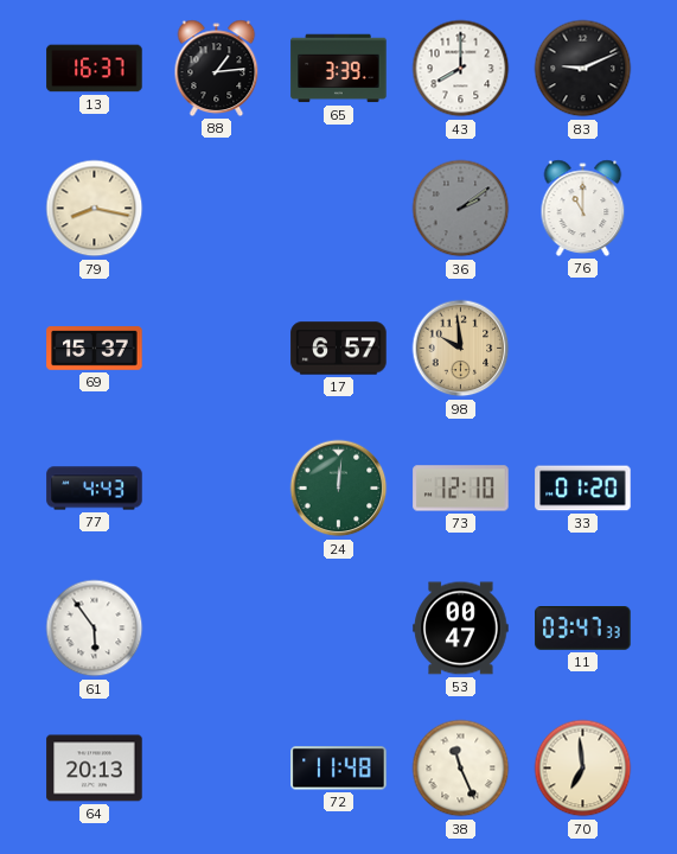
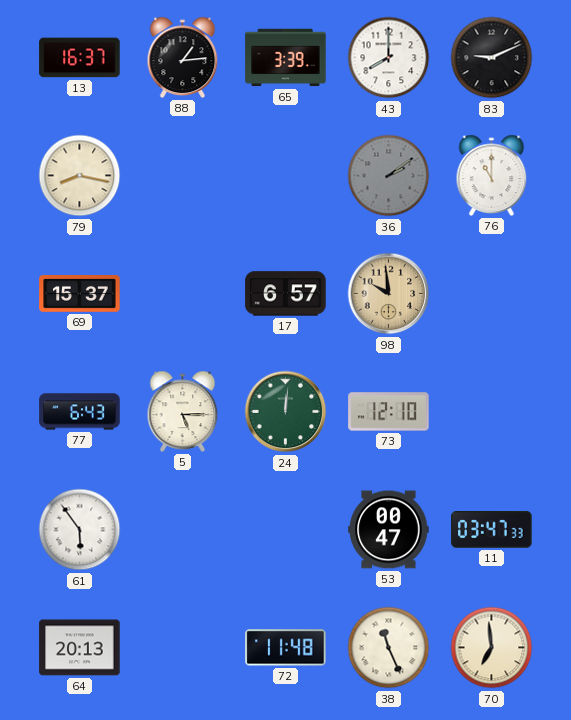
77: 4:43 -> 6:43 (80, 412)
5: none -> 5:15 (183, 411)
33: 01:20 -> none (583, 489)
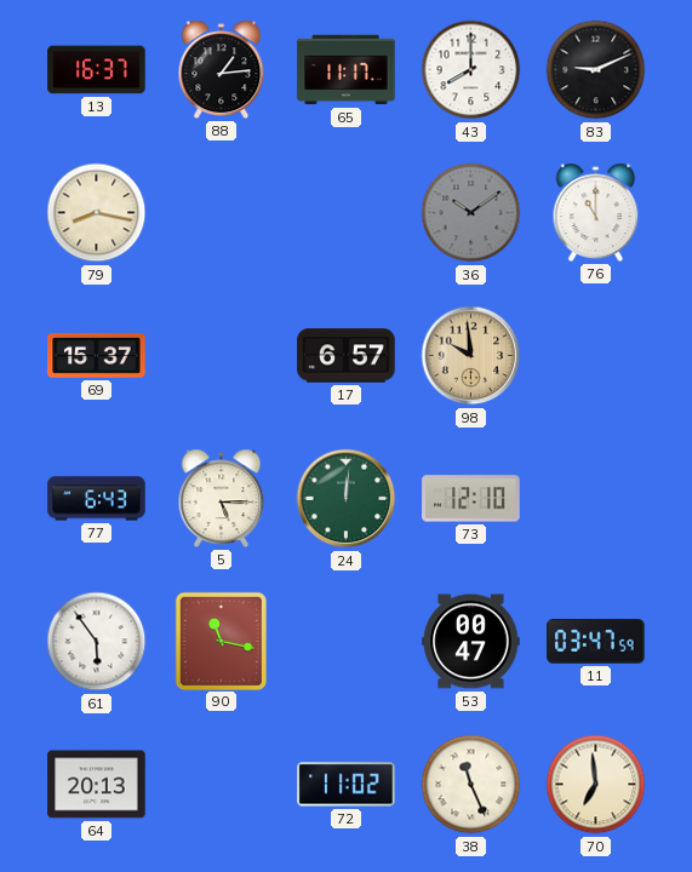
65: 3:39 -> 11:17 (347, 70)
36: 2:09 -> 10:09 (471, 213)
90: none -> 11:17 (221, 641)
11: 03:47:33 -> 03:47:59 (596, 642)
72: 11:48 -> 11:02 (347, 785)
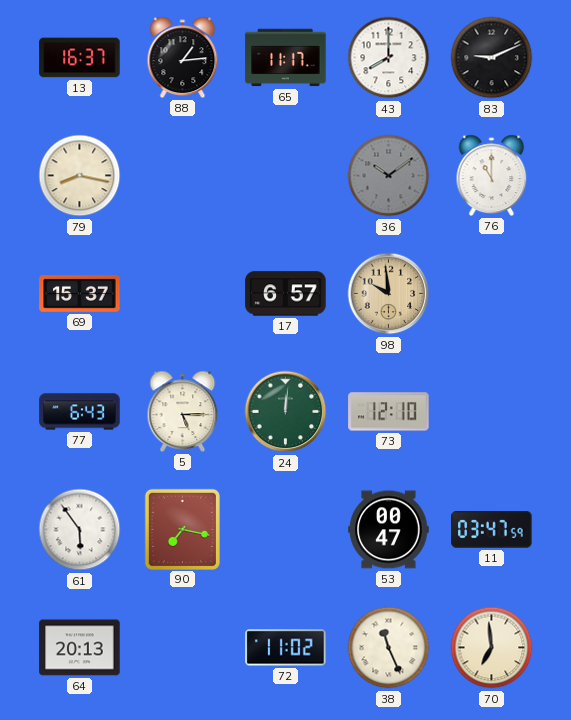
90: 11:17 -> 7:17 (182, 529)
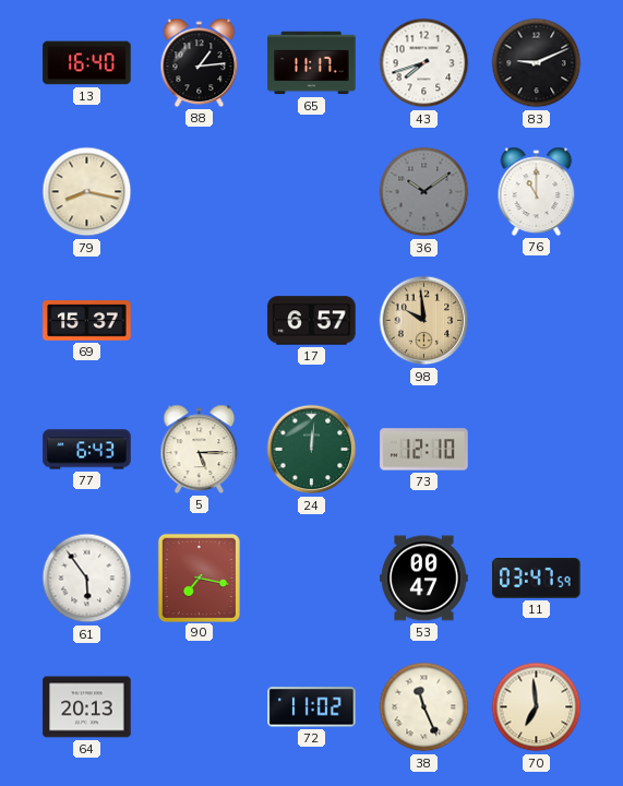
13: 16:37 -> 16:40 (87, 63)
43: 8:00 -> 7:42 (424, 63)
